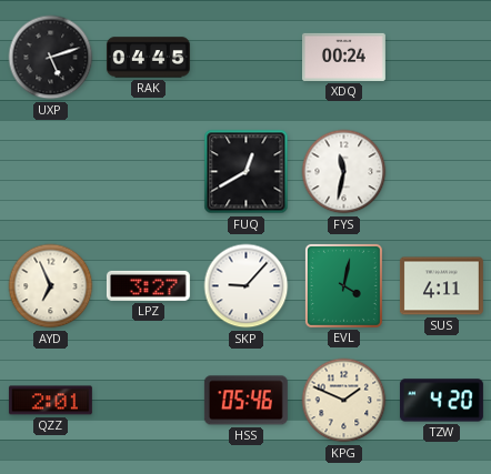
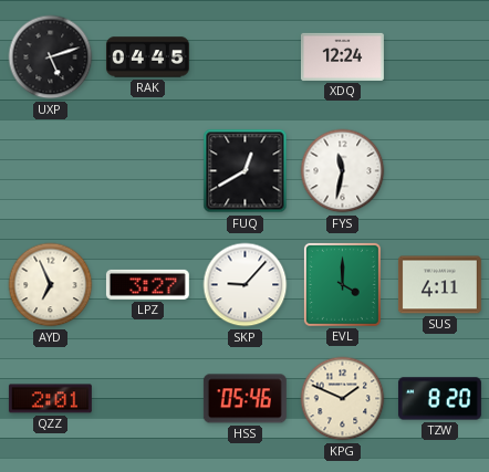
XDQ: 00:24 -> 12:24 (342, 56)
EVL: 4:02 -> 4:00 (342, 284)
TZW: 4:20 -> 8:20 (439, 399)
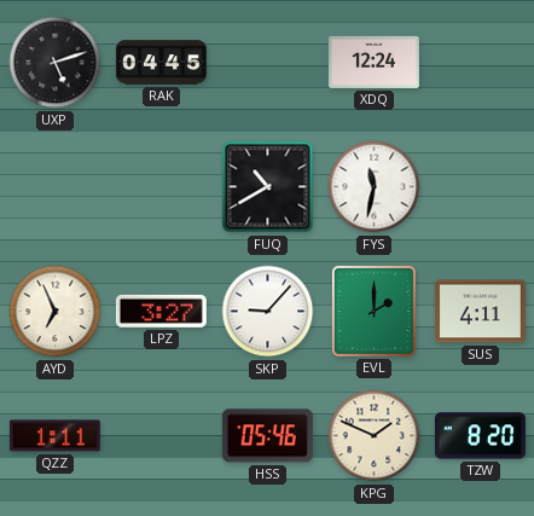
FUQ: 12:40 -> 10:40 (268, 187)
EVL: 4:00 -> 2:00 (373, 311)
QZZ: 2:01 -> 1:11 (54, 436)
